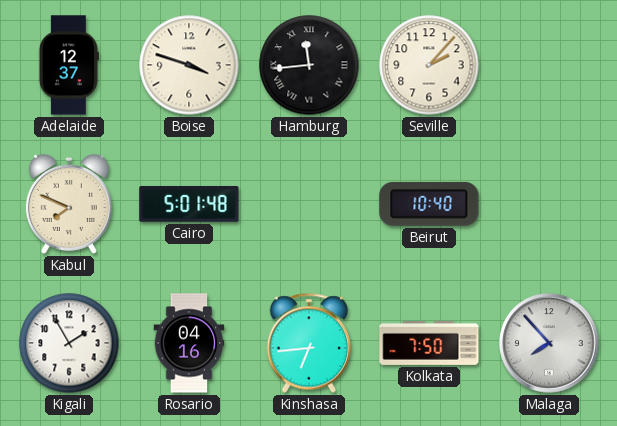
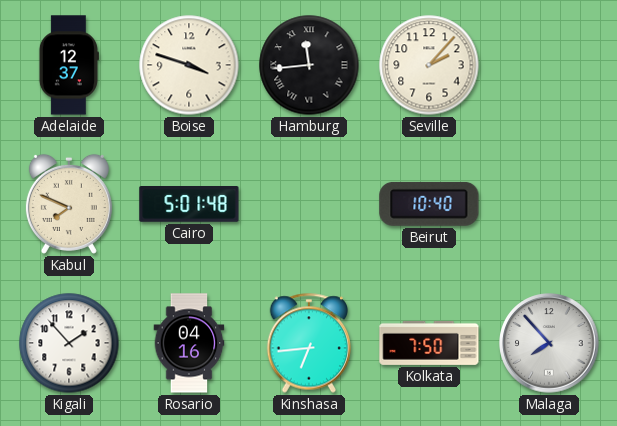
Kigali: 1:55 -> 1:53 (69, 343)
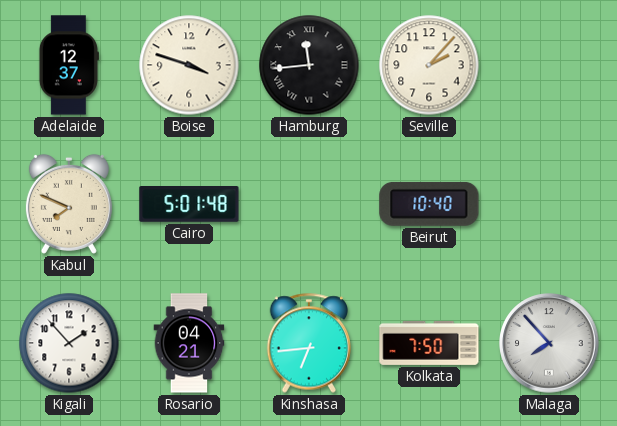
Rosario: 04:16 -> 04:21 (189, 343)
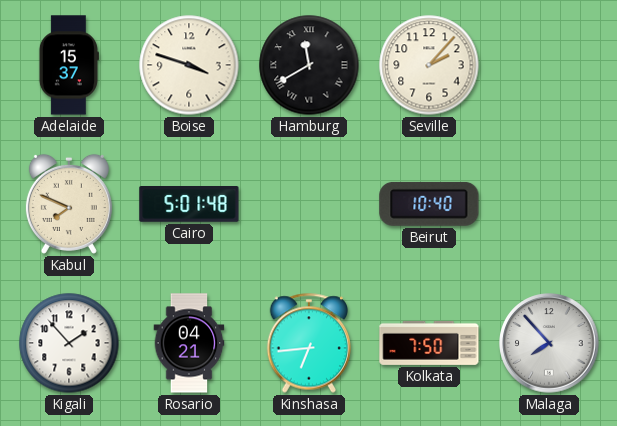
Adelaide: 12:37 -> 15:37 (68, 65)
Hamburg: 11:44 -> 11:40 (309, 65)
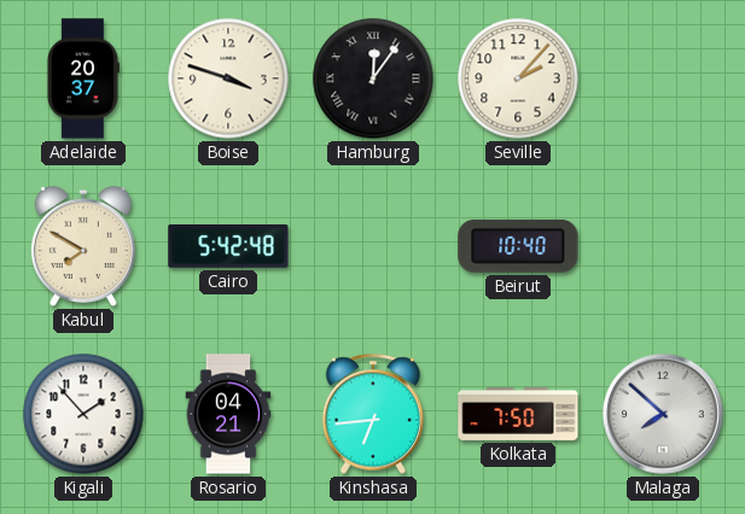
Adelaide: 15:37 -> 20:37 (82, 78)
Hamburg: 11:40 -> 12:06 (373, 78)
Kabul: 7:49 -> 7:50 (83, 246)
Cairo: 5:01 -> 5:42 (228, 246)
Malaga: 7:53 -> 7:52 (663, 414)
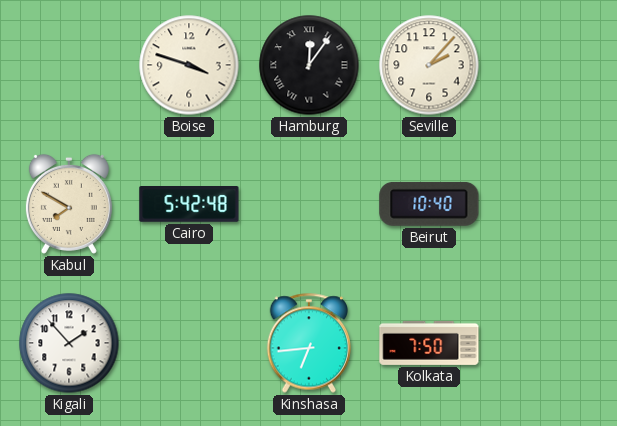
Adelaide: 20:37 -> none (82, 78)
Rosario: 04:21 -> none (228, 414)
Malaga: 7:52 -> none (663, 414)
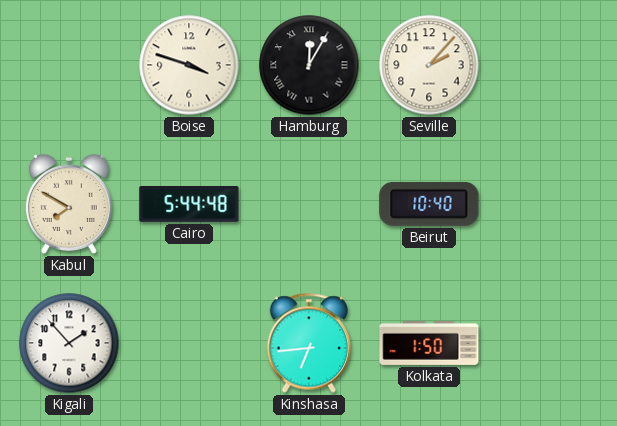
Hamburg: 12:06 -> 12:05 (309, 65)
Cairo: 5:42 -> 5:44 (189, 204)
Kolkata: 7:50 -> 1:50 (429, 343)
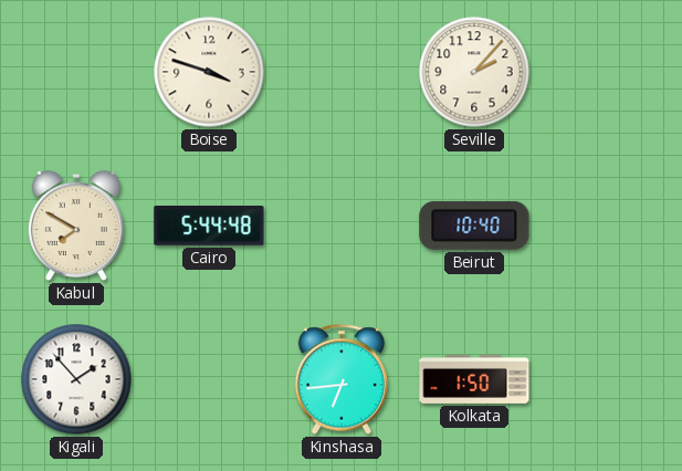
Hamburg: 12:05 -> none (309, 65)
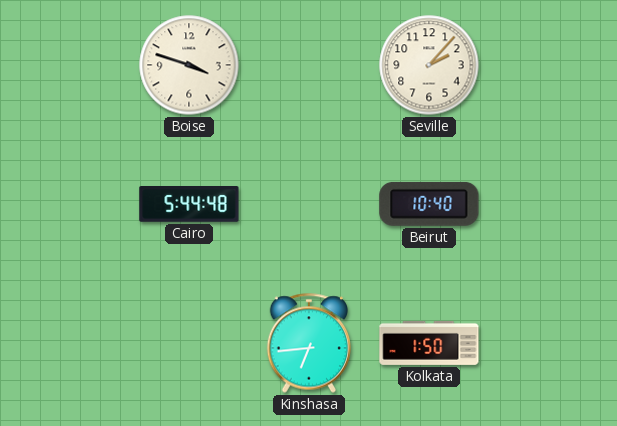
Kabul: 7:50 -> none (76, 226)
Kigali: 1:53 -> none (76, 379)
